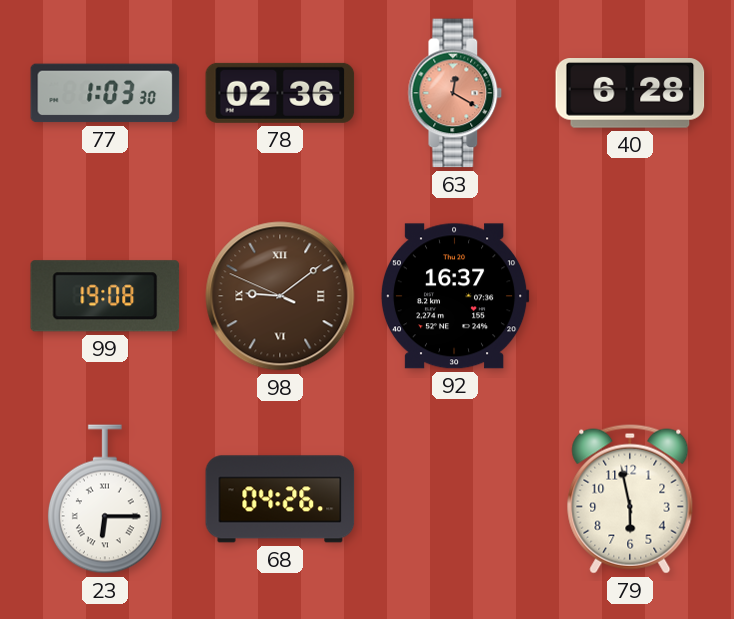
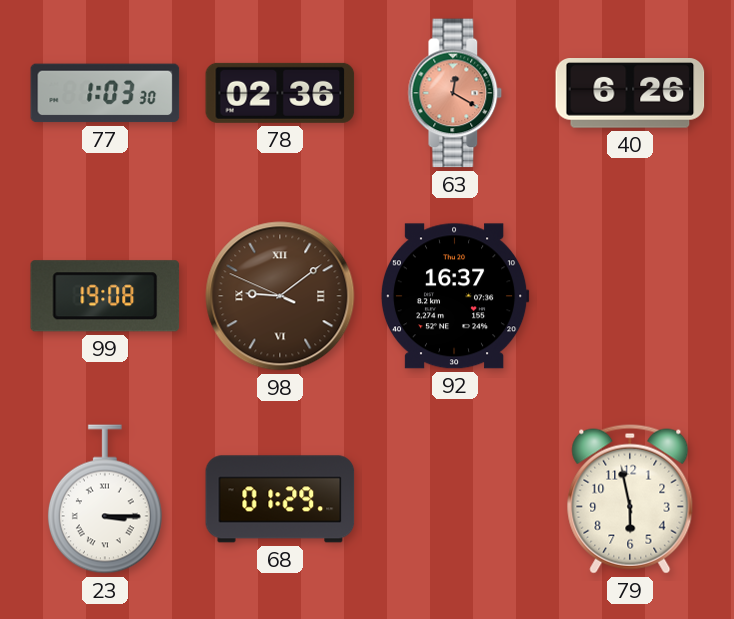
40: 6:28 -> 6:26 (630, 93)
23: 6:15 -> 3:15 (105, 499)
68: 04:26 -> 01:29 (280, 499)
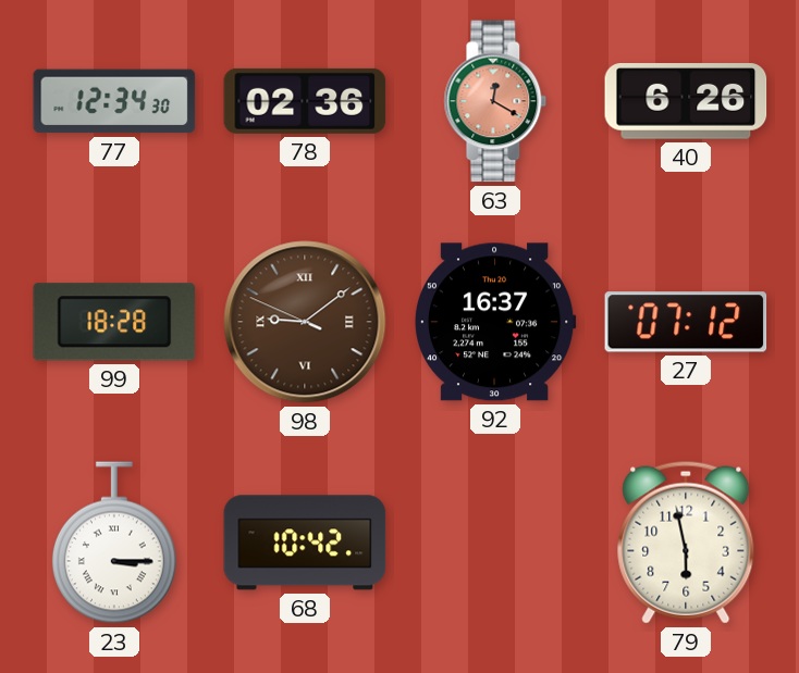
77: 1:03 -> 12:34 (114, 101)
99: 19:08 -> 18:28 (114, 322)
27: none -> 07:12 (686, 322)
68: 01:29 -> 10:42 (305, 543)
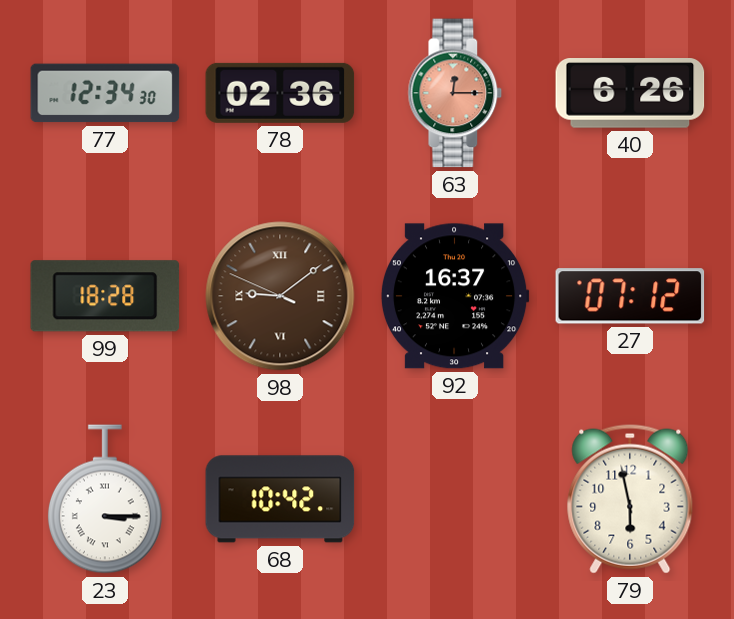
63: 12:20 -> 12:15 (455, 93)
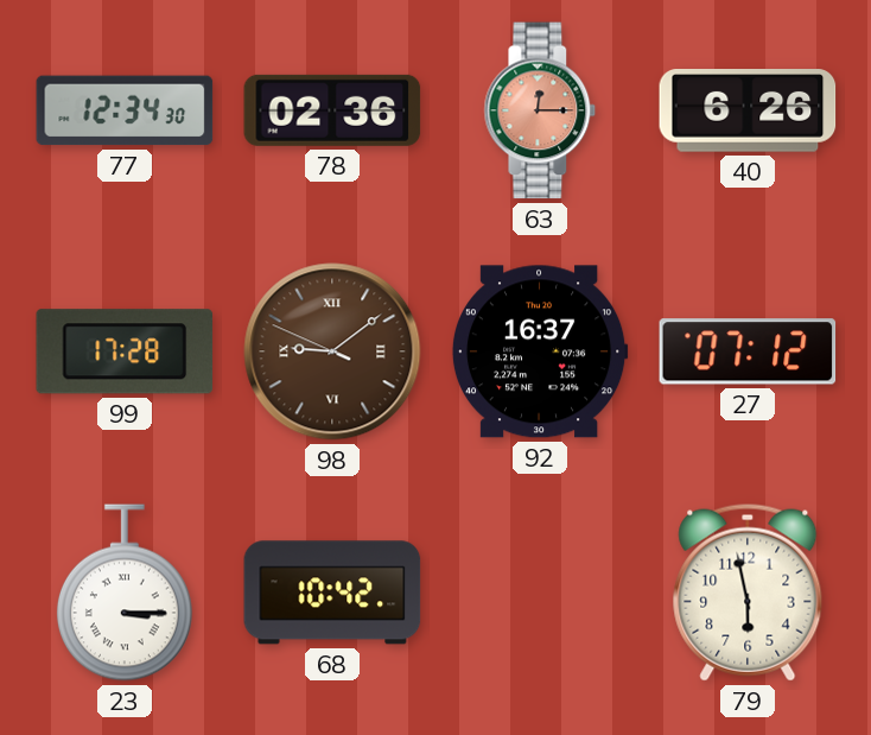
99: 18:28 -> 17:28 (125, 351)
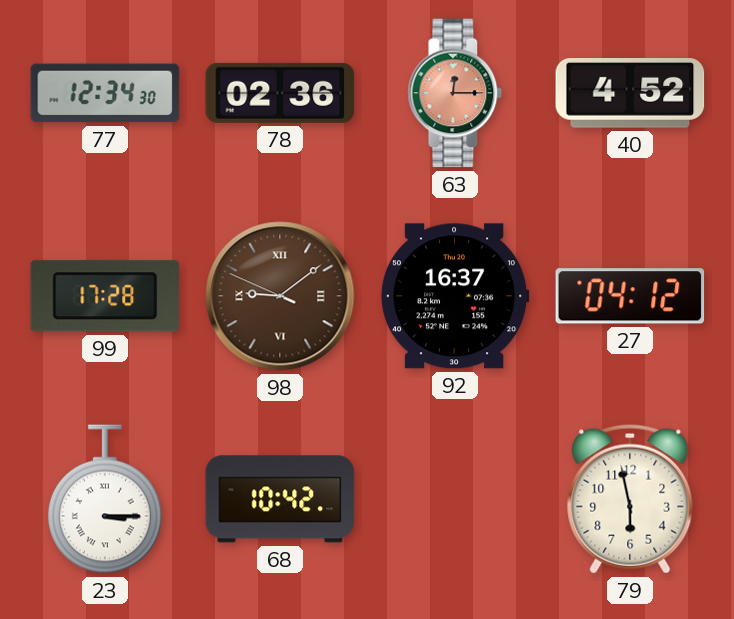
40: 6:26 -> 4:52 (630, 93)
27: 07:12 -> 04:12 (630, 296)
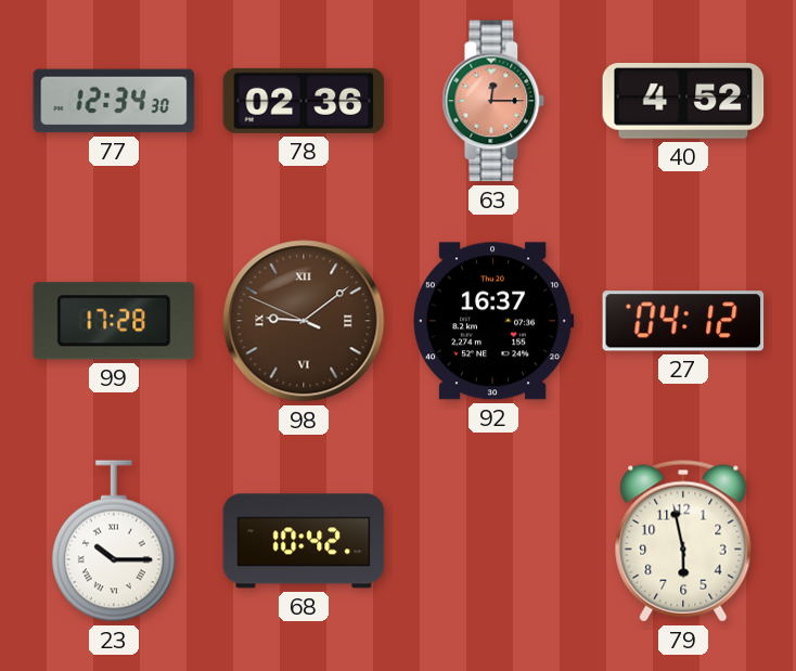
23: 3:15 -> 10:15 (114, 541)
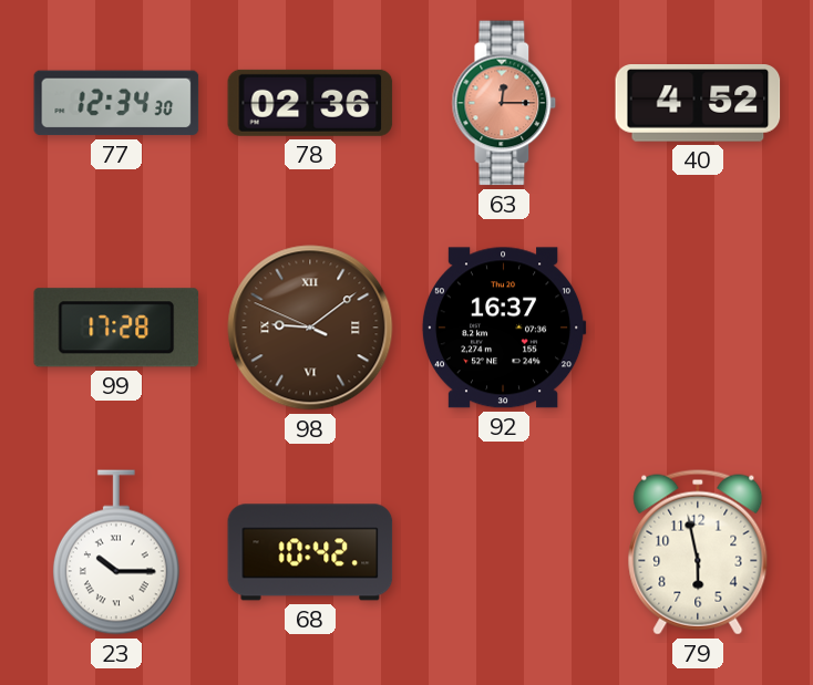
27: 04:12 -> none (683, 321)
